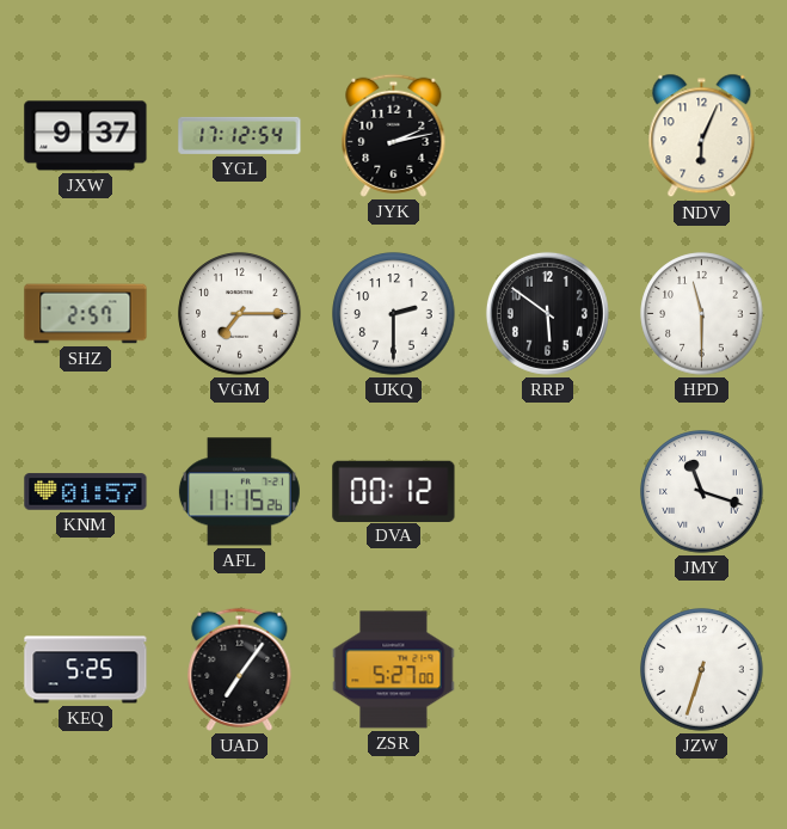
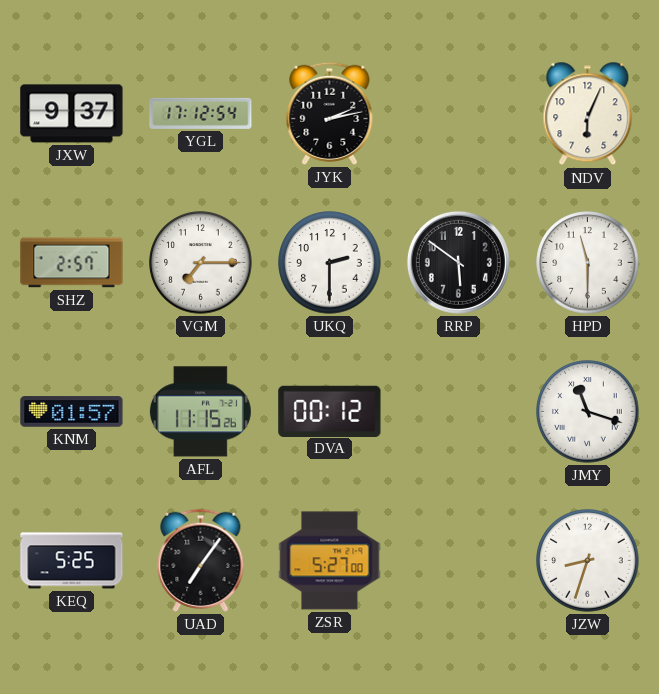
JZW: 6:33 -> 8:33 (588, 561)
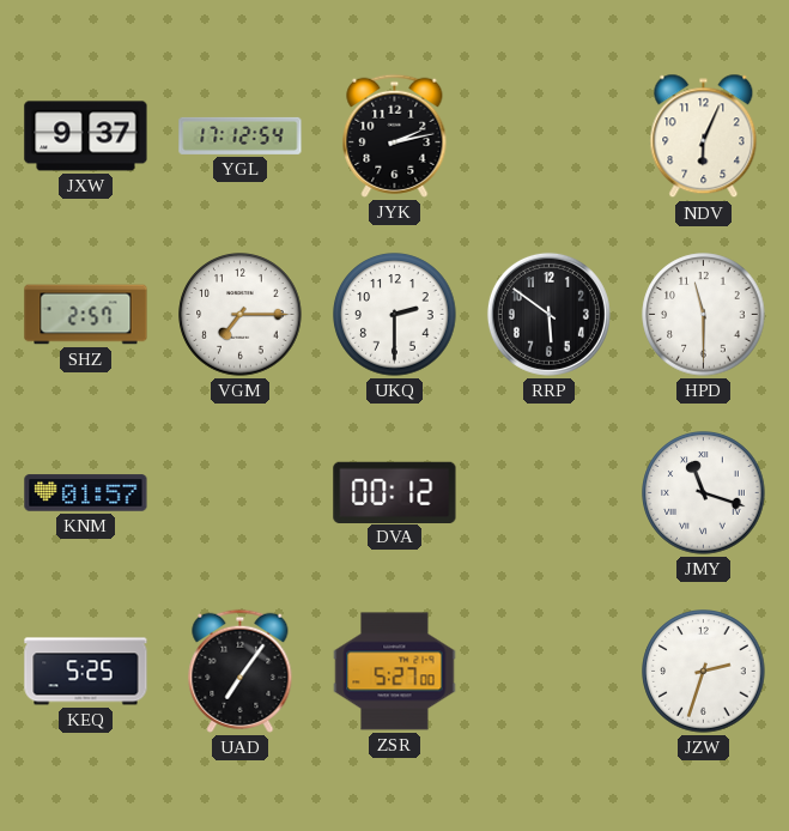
AFL: 11:15 -> none (200, 412)
JZW: 8:33 -> 2:33 (704, 672)
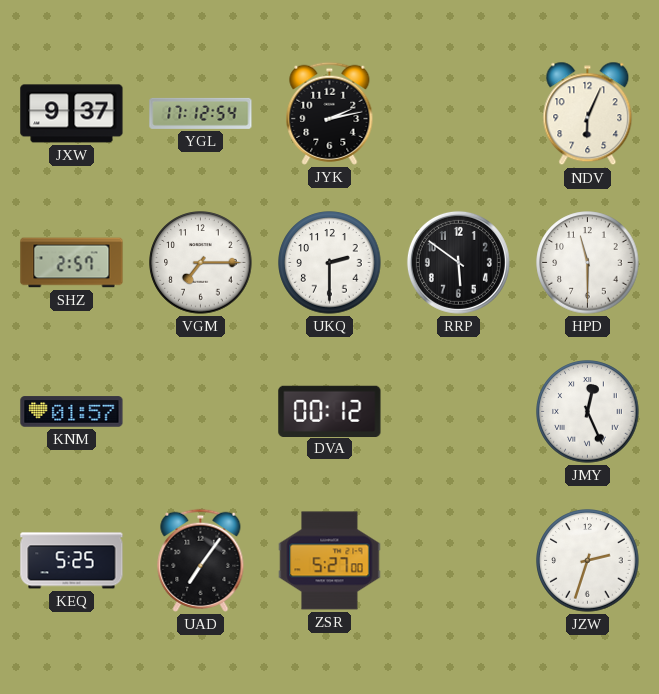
JMY: 11:18 -> 12:26 (588, 412)
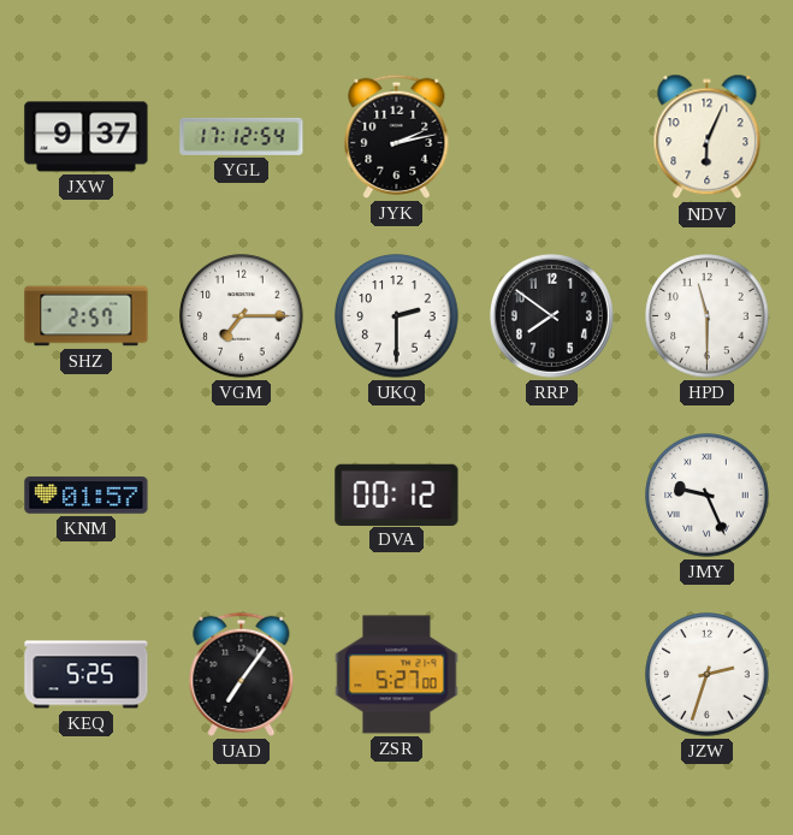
RRP: 5:51 -> 7:51 (551, 315)
JMY: 12:26 -> 9:26 (708, 496)
